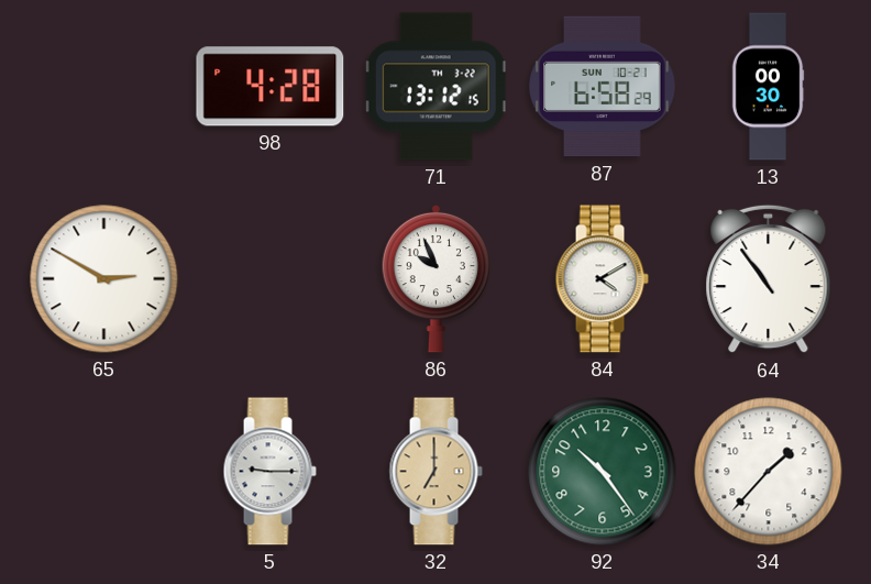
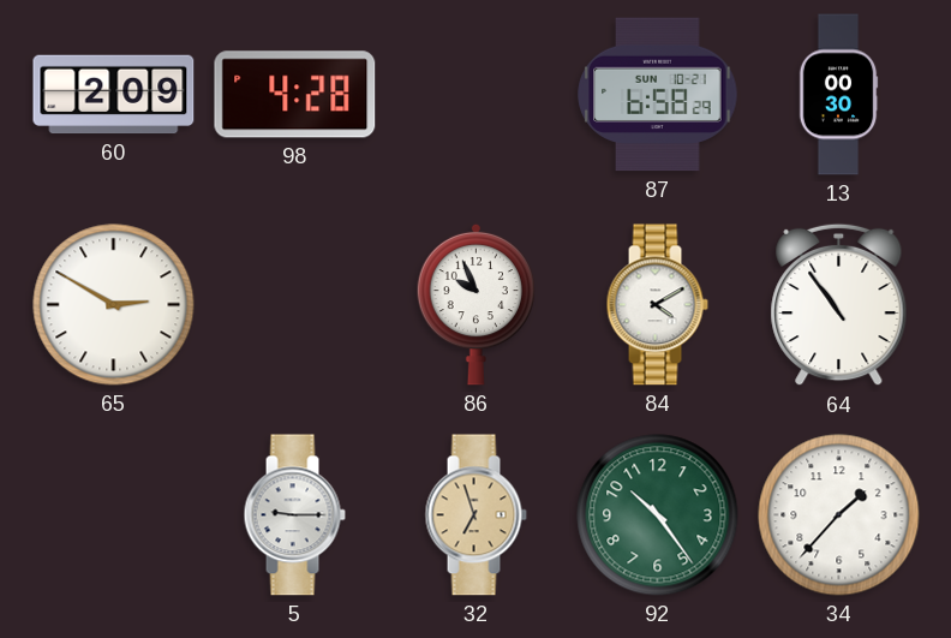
60: none -> 2:09 (114, 95)
71: 13:12 -> none (435, 87)
32: 7:00 -> 6:57 (475, 515)
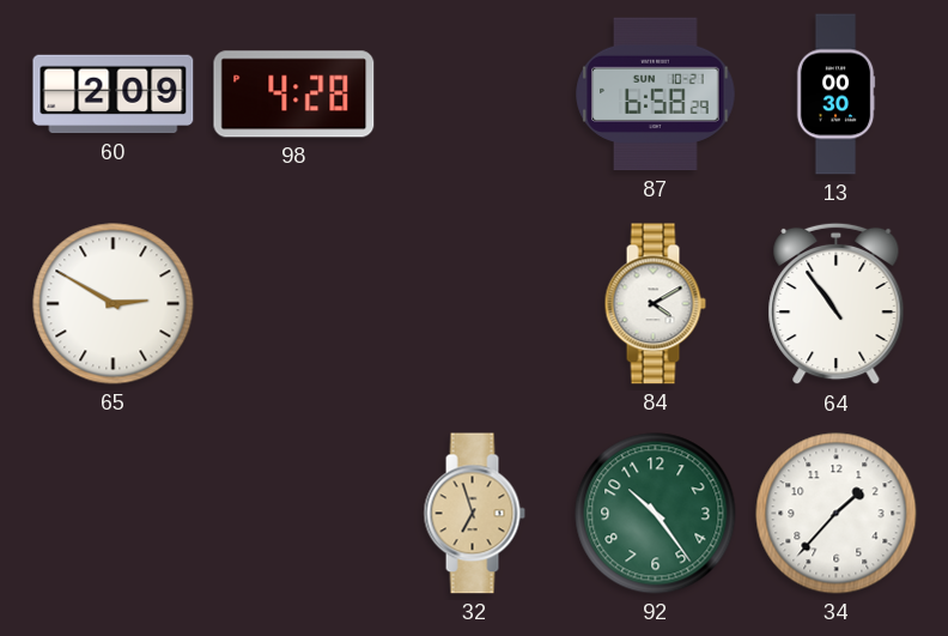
86: 9:56 -> none (475, 304)
5: 9:15 -> none (294, 515)
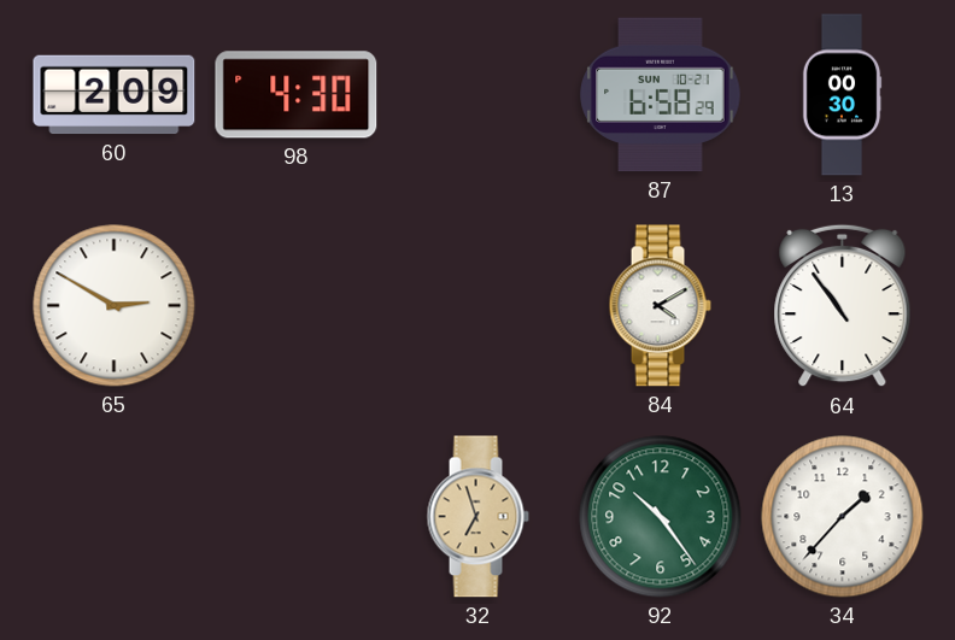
98: 4:28 -> 4:30 (297, 95)
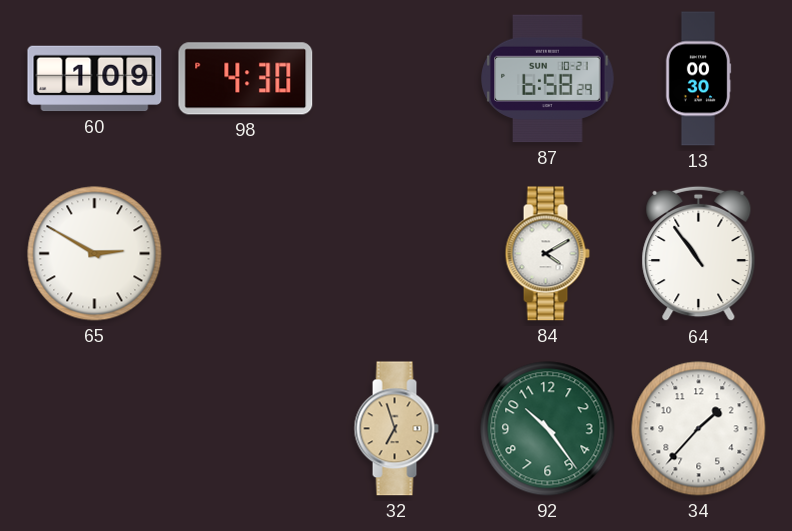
60: 2:09 -> 1:09 (95, 79)
